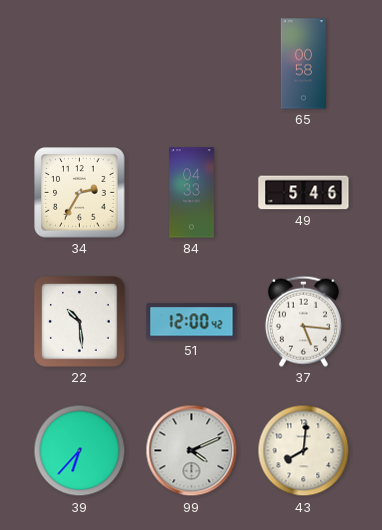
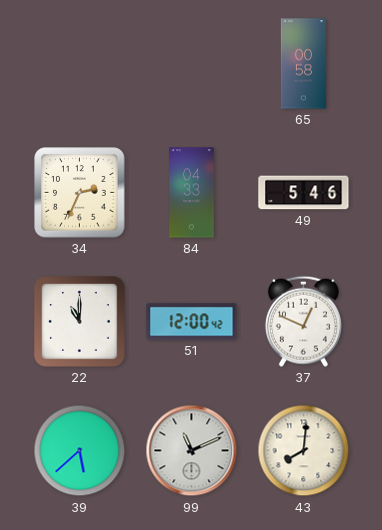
34: 2:35 -> 2:34 (80, 193)
22: 10:29 -> 11:00 (80, 322)
37: 5:16 -> 12:49 (303, 321)
39: 6:37 -> 5:38 (80, 451)
99: 4:11 -> 11:11 (192, 451)
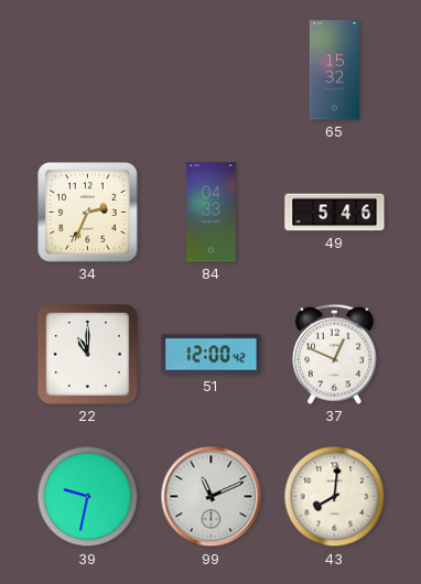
65: 00:58 -> 15:32 (334, 71)
39: 5:38 -> 9:32 (88, 497)
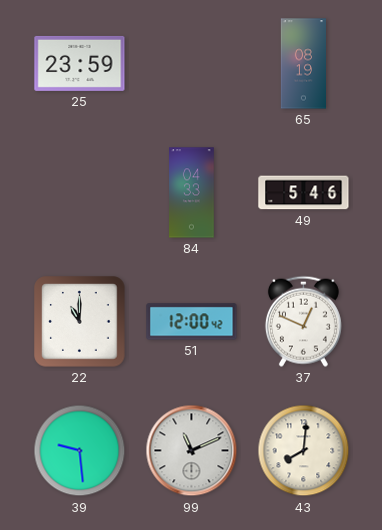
25: none -> 23:59 (80, 63)
65: 15:32 -> 08:19 (303, 64)
34: 2:34 -> none (88, 213)
39: 9:32 -> 9:29 (80, 451)
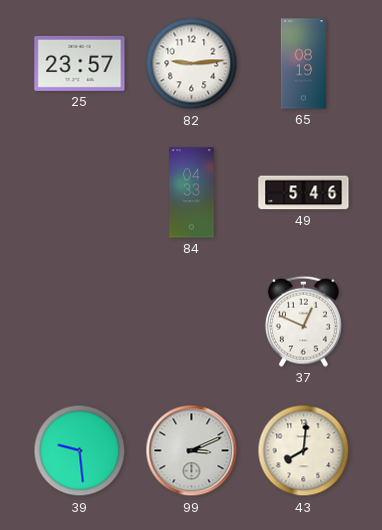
25: 23:59 -> 23:57 (80, 63)
82: none -> 9:14 (192, 64)
22: 11:00 -> none (80, 322)
51: 12:00 -> none (192, 322)
99: 11:11 -> 3:11 (192, 451)
